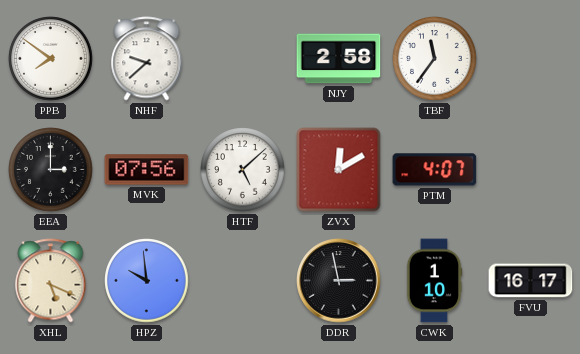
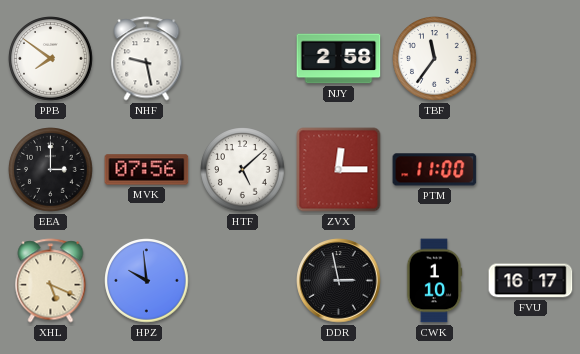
NHF: 9:38 -> 9:28 (147, 59)
ZVX: 12:10 -> 12:15 (339, 170)
PTM: 4:07 -> 11:00 (435, 170)
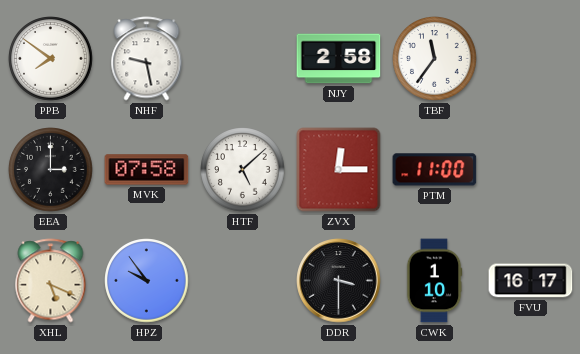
MVK: 07:56 -> 07:58 (147, 170)
HPZ: 9:59 -> 9:54 (147, 281)
DDR: 2:58 -> 3:30 (339, 281)
